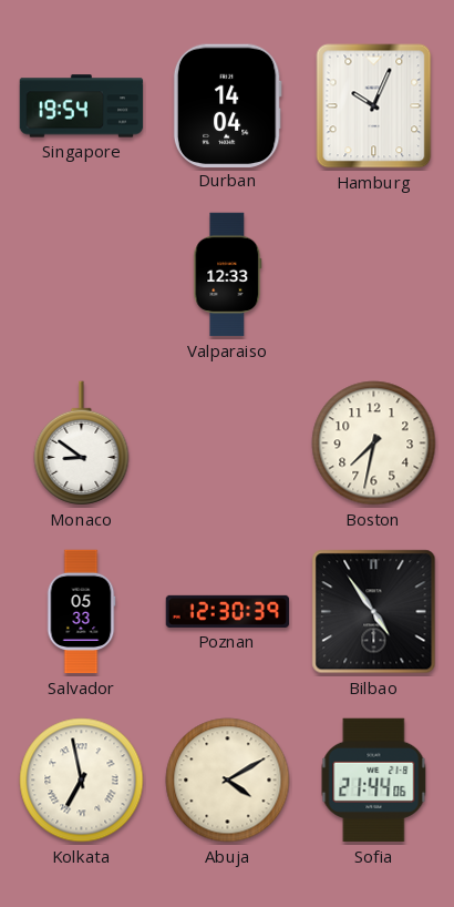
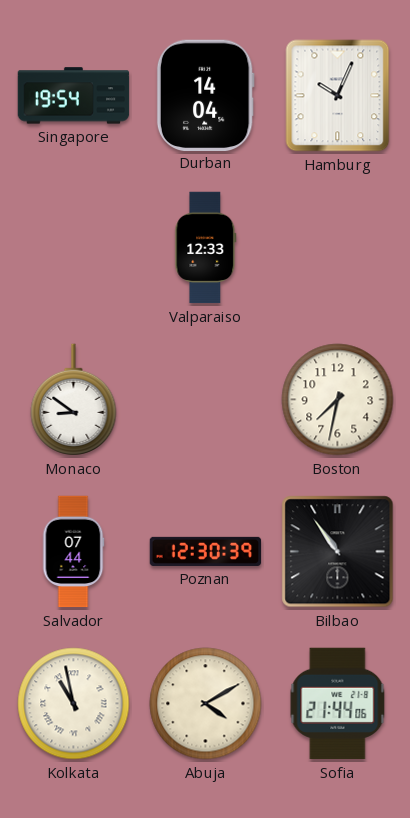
Salvador: 05:33 -> 07:44 (73, 552)
Bilbao: 4:54 -> 10:54 (338, 552)
Kolkata: 6:58 -> 10:58 (74, 704)
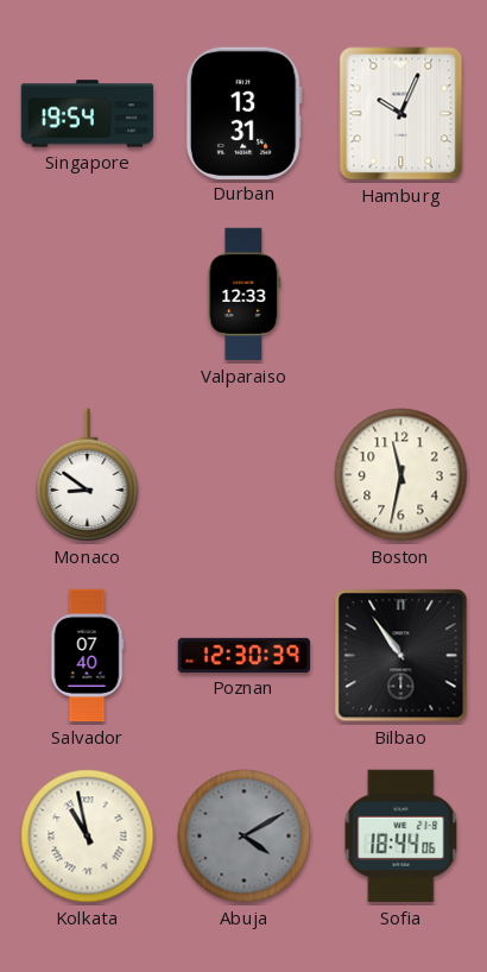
Durban: 14:04 -> 13:31 (243, 113)
Boston: 7:32 -> 11:32 (401, 475)
Salvador: 07:44 -> 07:40 (87, 656)
Abuja dial: cream -> grey (245, 837)
Sofia: 21:44 -> 18:44 (401, 837)
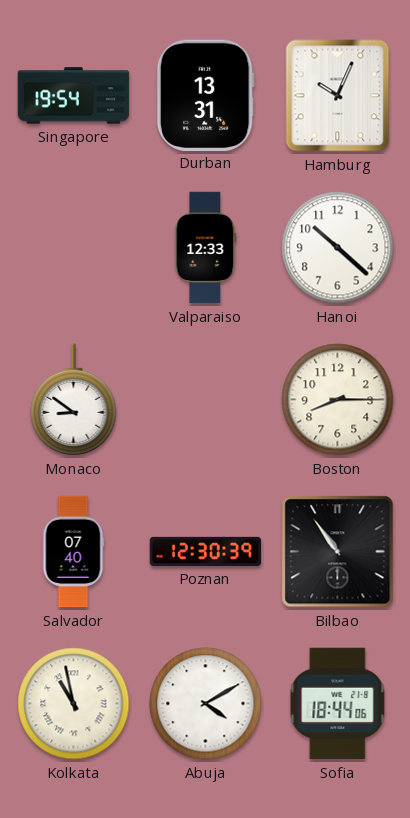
Hanoi: none -> 10:22 (338, 248)
Boston: 11:32 -> 8:15 (338, 400)
Abuja dial: grey -> white (206, 704)
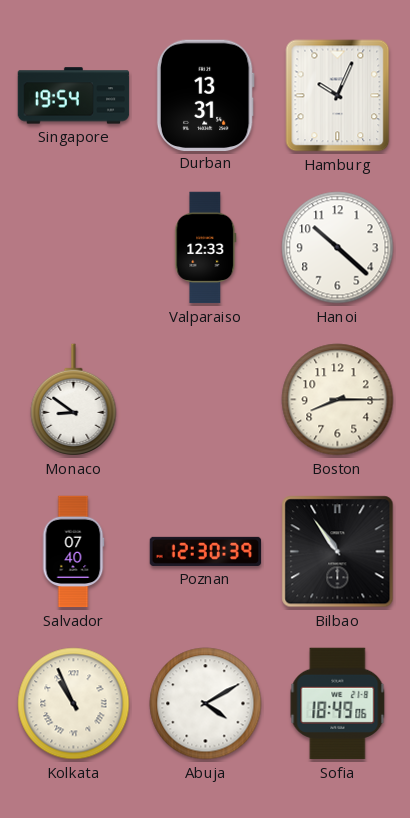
Kolkata: 10:58 -> 10:56 (74, 704)
Sofia: 18:44 -> 18:49 (338, 704)
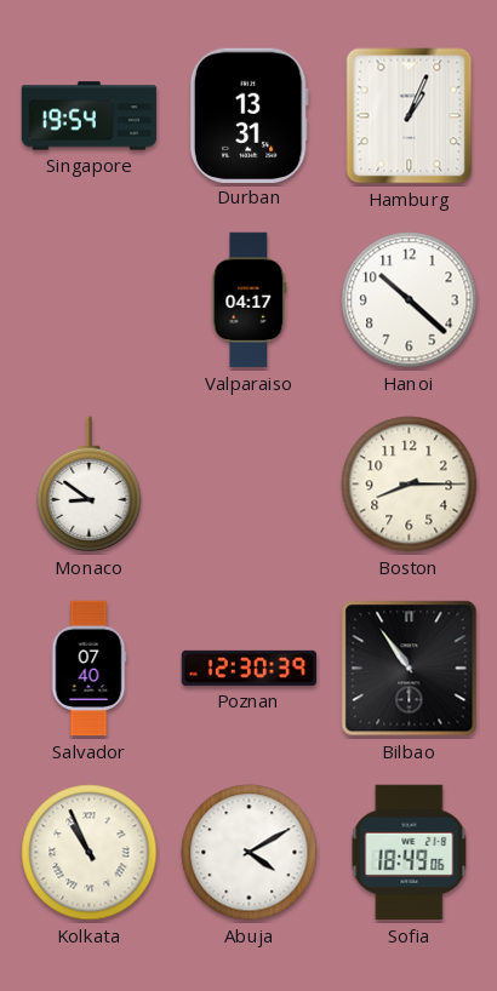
Hamburg: 10:04 -> 1:04 (410, 116)
Valparaiso: 12:33 -> 04:17 (250, 300)
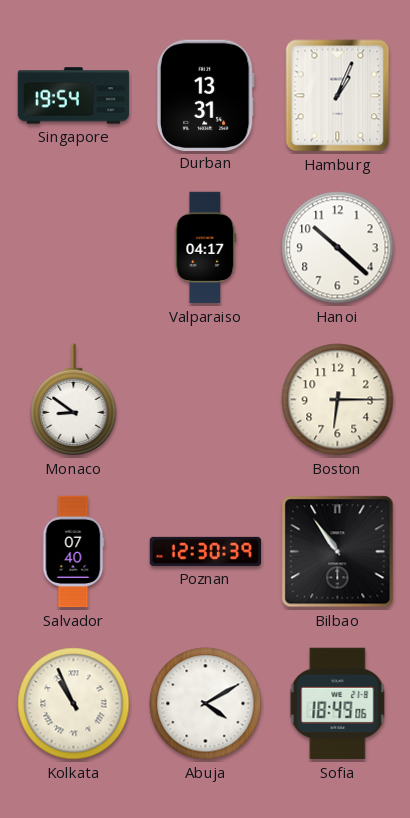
Boston: 8:15 -> 6:15 (338, 400)
